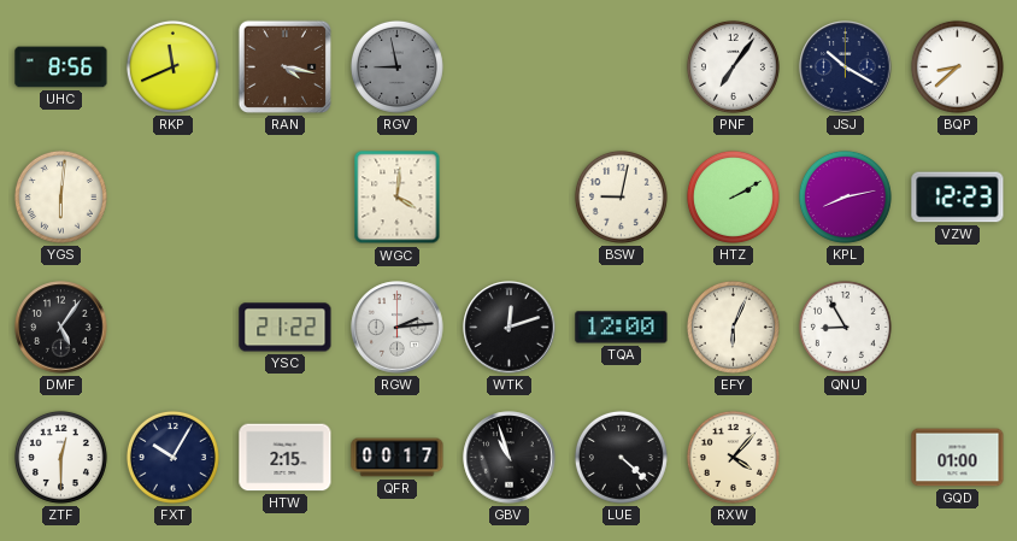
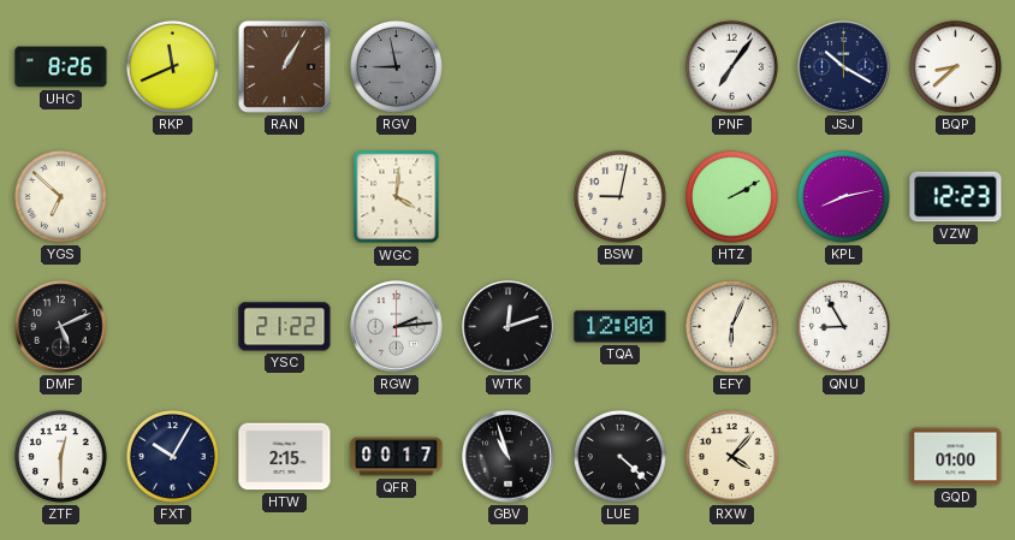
UHC: 8:56 -> 8:26 (61, 67)
RAN: 4:17 -> 1:05 (284, 66)
YGS: 6:01 -> 6:52 (60, 196)
DMF: 5:06 -> 5:11 (61, 327)
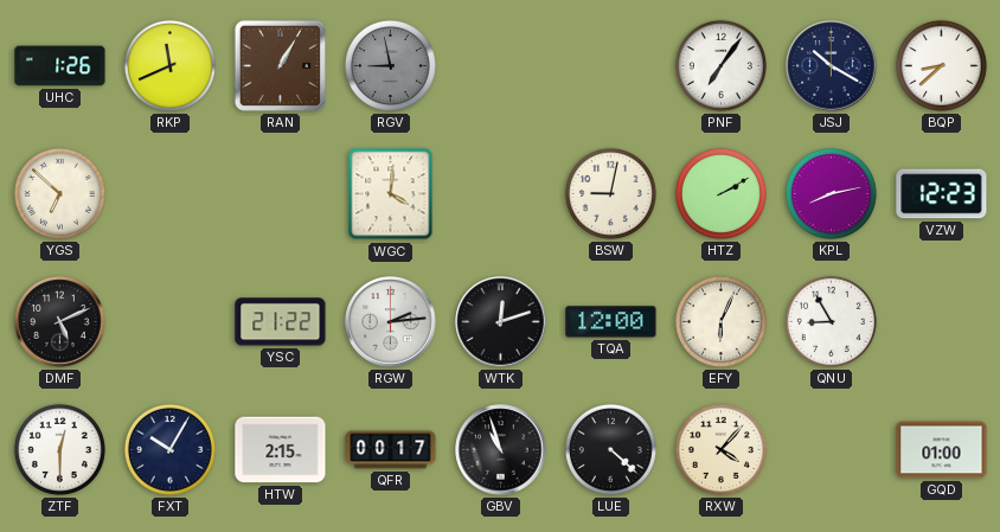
UHC: 8:26 -> 1:26 (60, 66)
